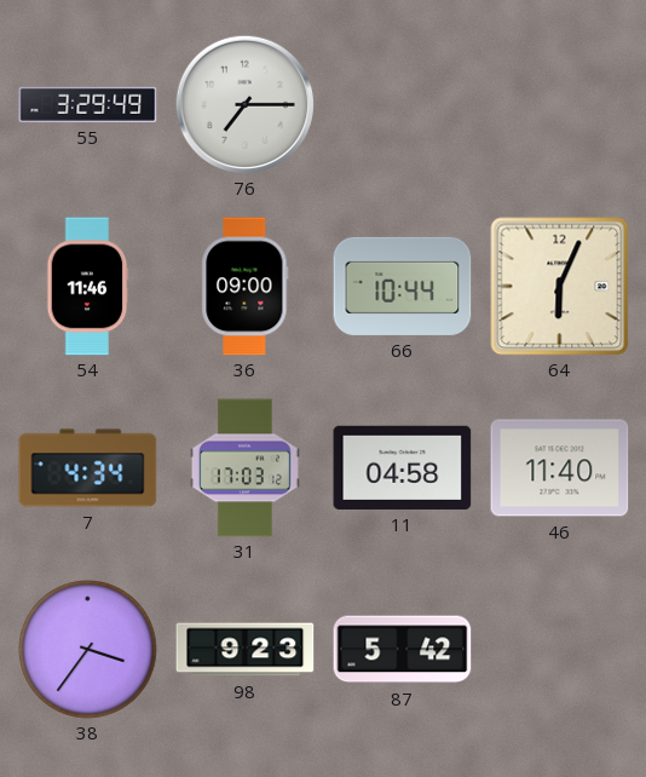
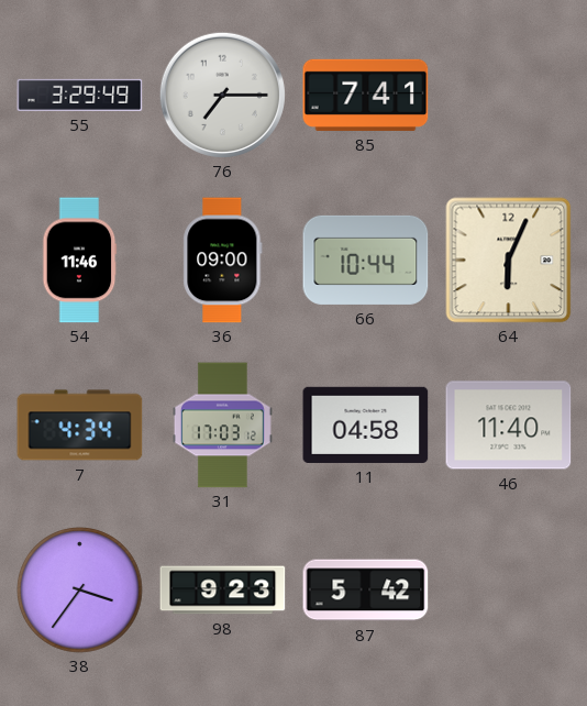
85: none -> 7:41 (366, 95)
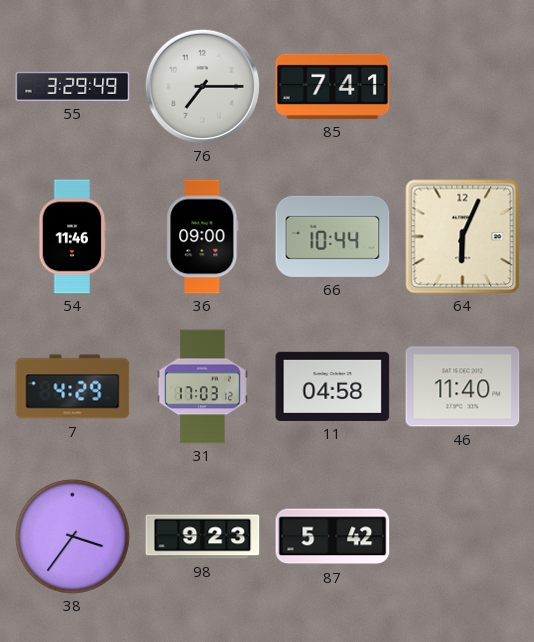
7: 4:34 -> 4:29 (73, 387)
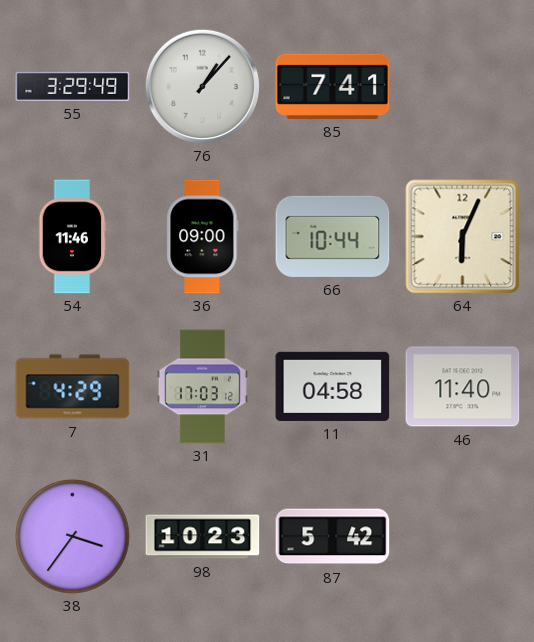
76: 7:15 -> 1:07 (202, 86)
98: 9:23 -> 10:23 (203, 537)
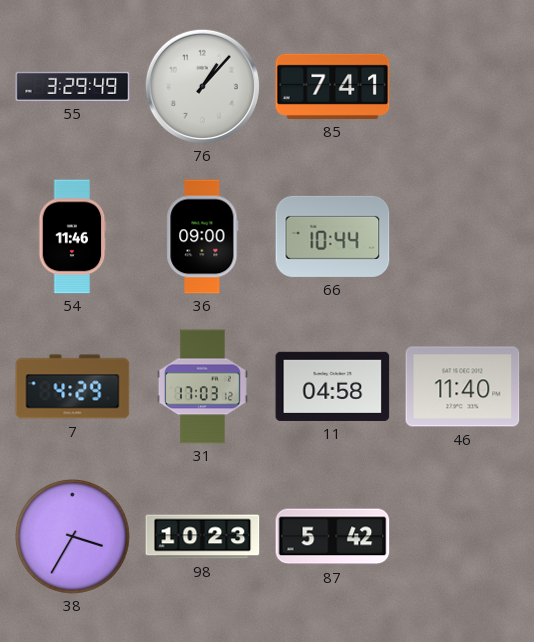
64: 6:04 -> none (463, 237)
38: 3:36 -> 3:35 (73, 537)
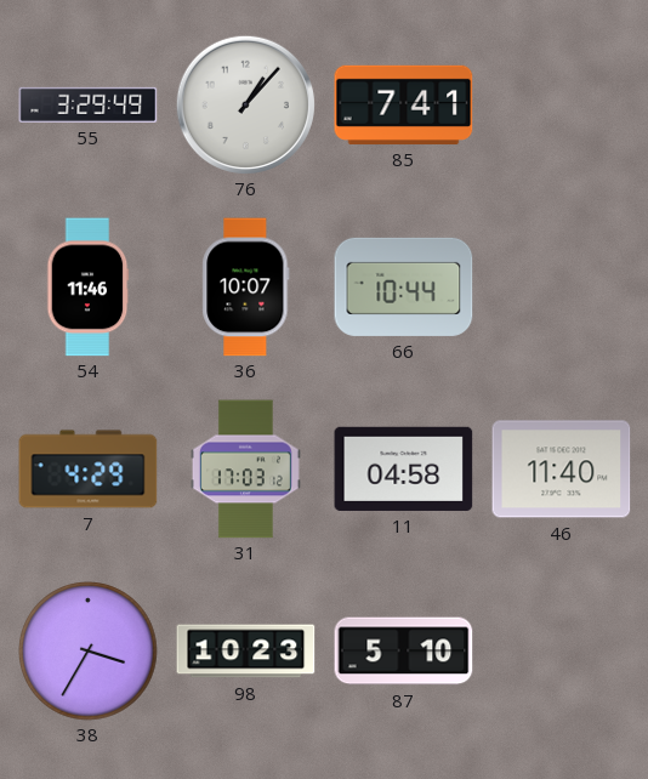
36: 09:00 -> 10:07 (246, 288)
87: 5:42 -> 5:10 (404, 652)
